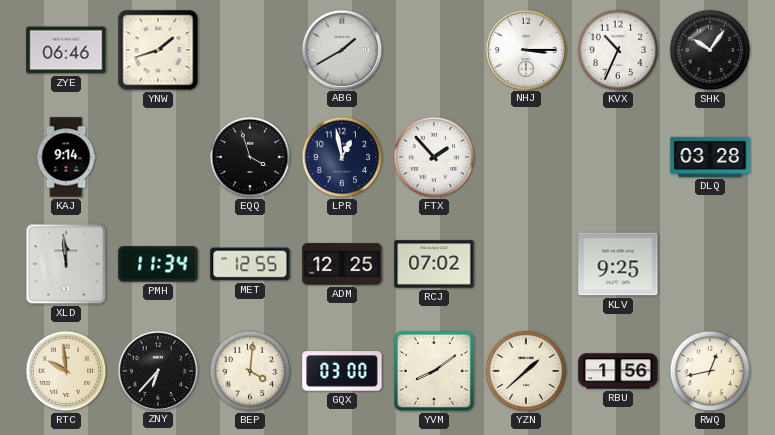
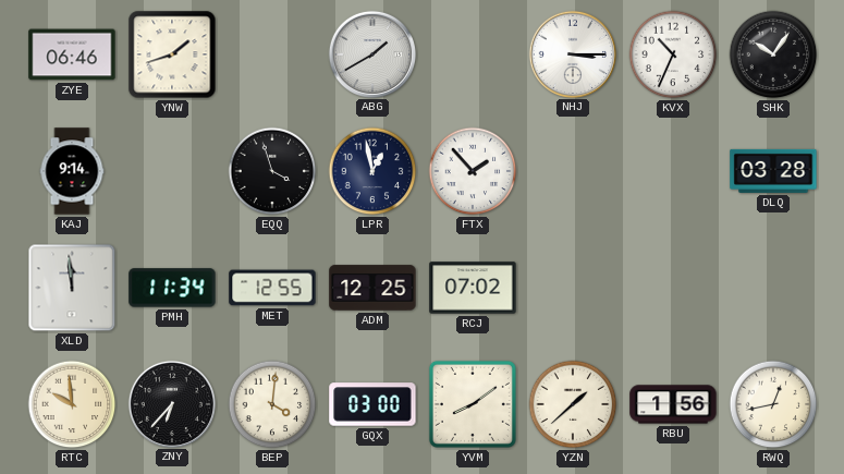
KLV: 9:25 -> none (618, 264)
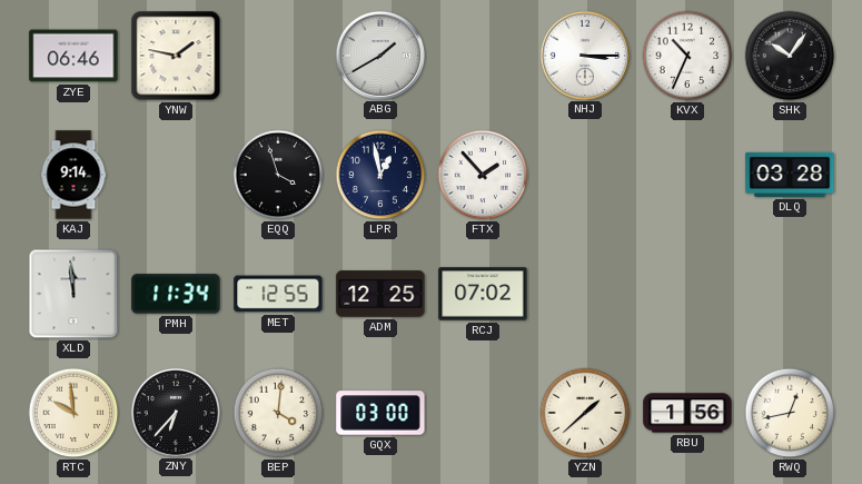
YNW: 1:42 -> 1:47 (176, 56)
YVM: 8:09 -> none (473, 404)
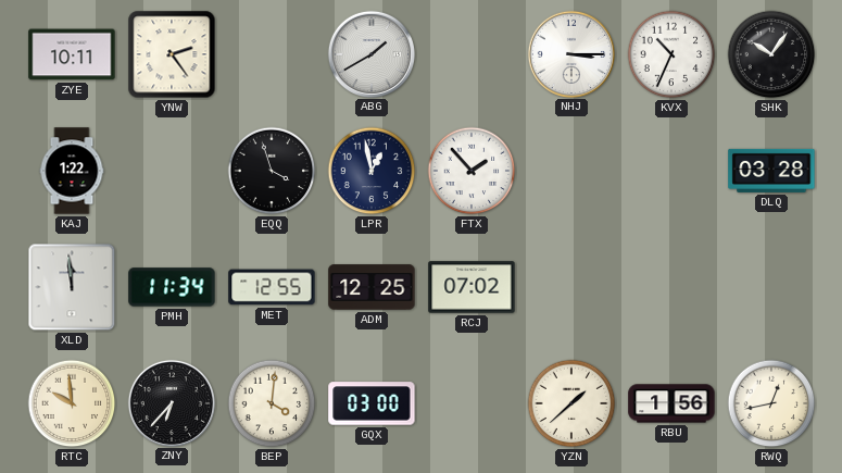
ZYE: 06:46 -> 10:11 (72, 54)
YNW: 1:47 -> 2:24 (172, 54)
KAJ: 9:14 -> 1:22 (72, 171)
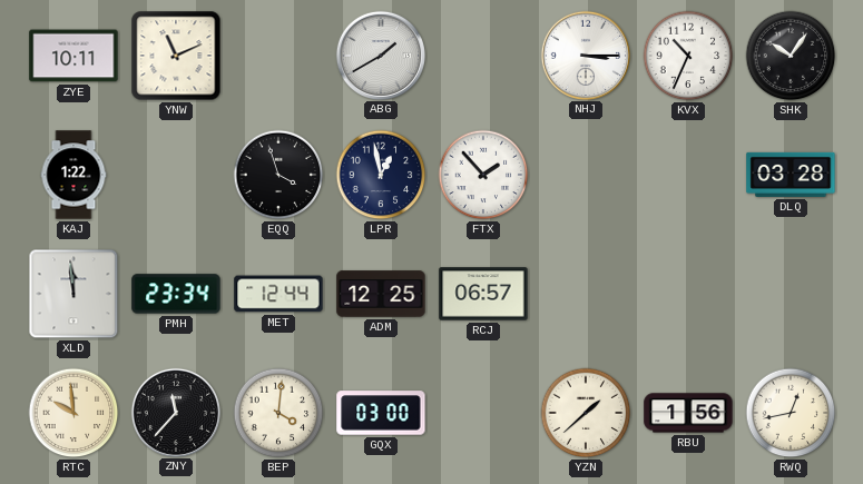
YNW: 2:24 -> 11:11 (176, 56)
PMH: 11:34 -> 23:34 (176, 294)
MET: 12:55 -> 12:44 (278, 294)
RCJ: 07:02 -> 06:57 (483, 294)
ZNY: 6:37 -> 11:37 (175, 412)
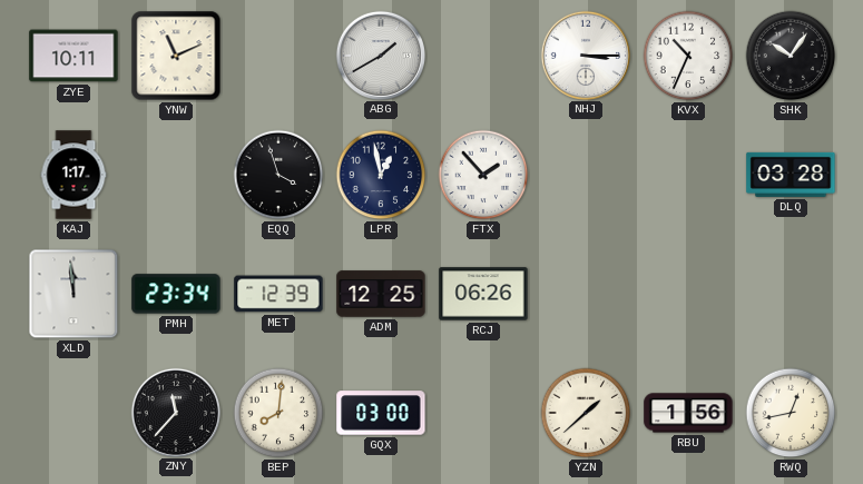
KAJ: 1:22 -> 1:17 (73, 175)
MET: 12:44 -> 12:39 (278, 294)
RCJ: 06:57 -> 06:26 (483, 294)
RTC: 9:59 -> none (73, 413)
BEP: 4:01 -> 8:01 (278, 413)
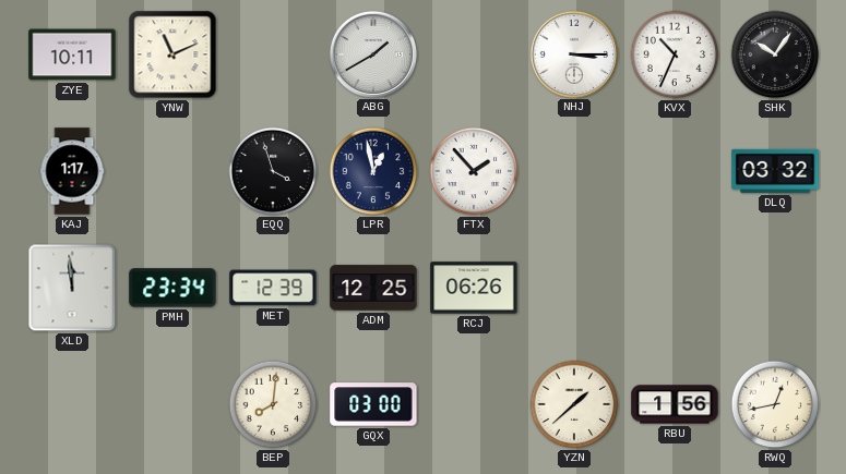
DLQ: 03:28 -> 03:32 (775, 171)
ZNY: 11:37 -> none (175, 412)
